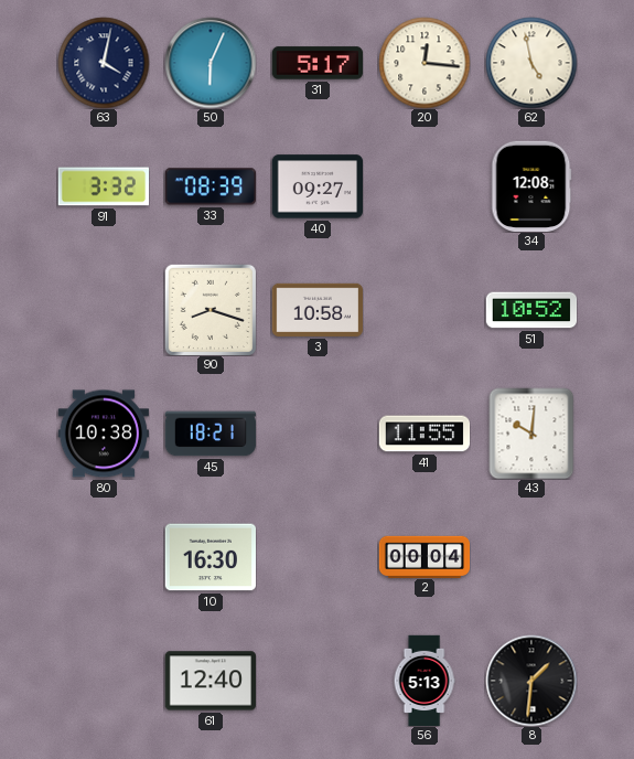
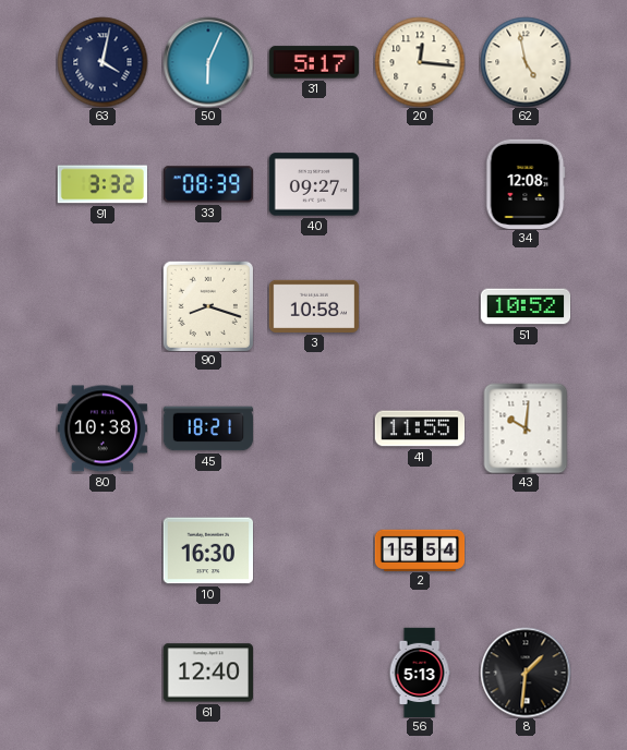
2: 00:04 -> 15:54 (420, 549)
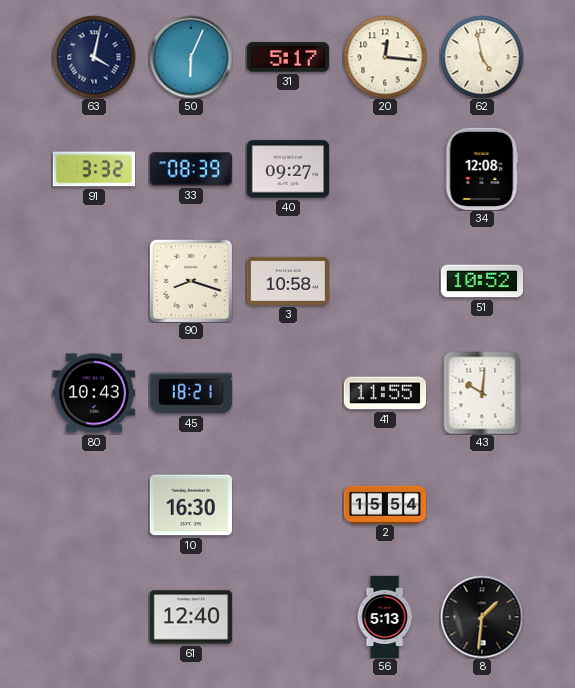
80: 10:38 -> 10:43 (93, 393)
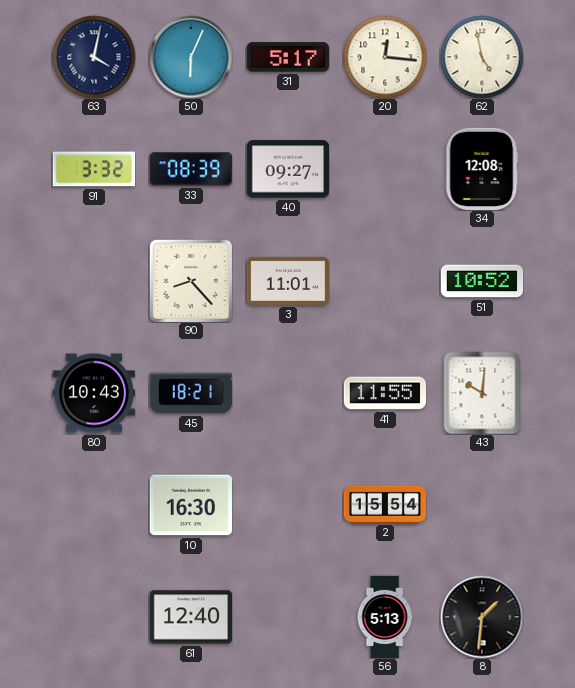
90: 8:18 -> 8:23 (191, 281)
3: 10:58 -> 11:01 (287, 281)
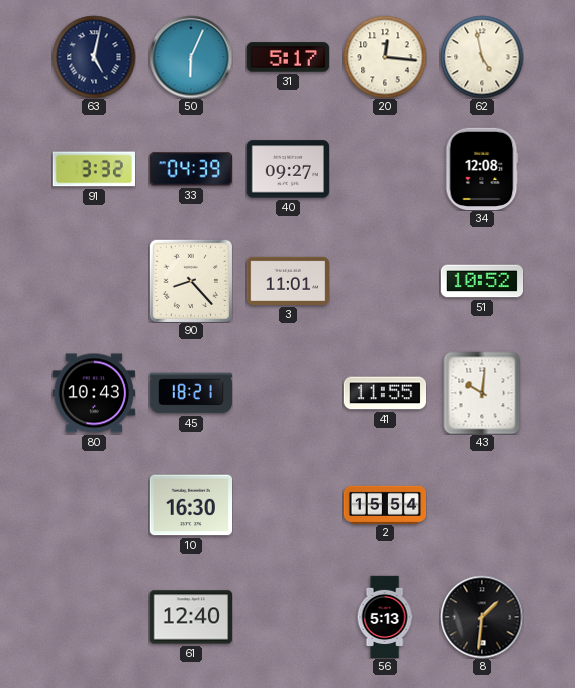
63: 4:02 -> 5:02 (94, 57)
33: 08:39 -> 04:39 (191, 169)
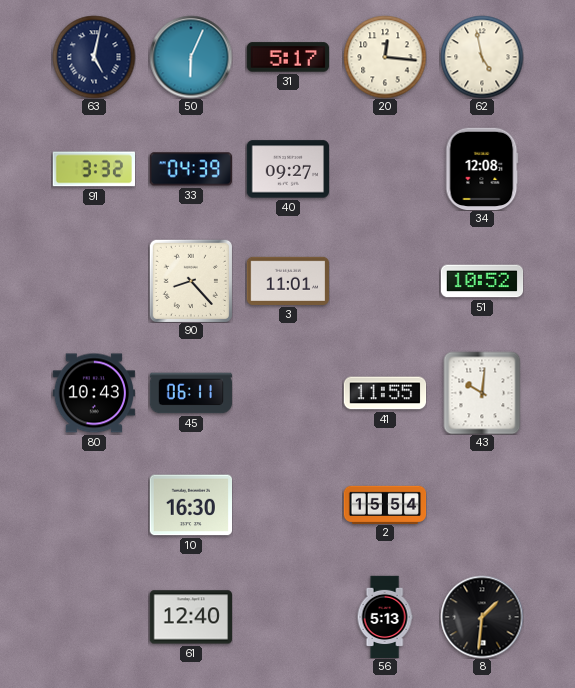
45: 18:21 -> 06:11 (191, 393)
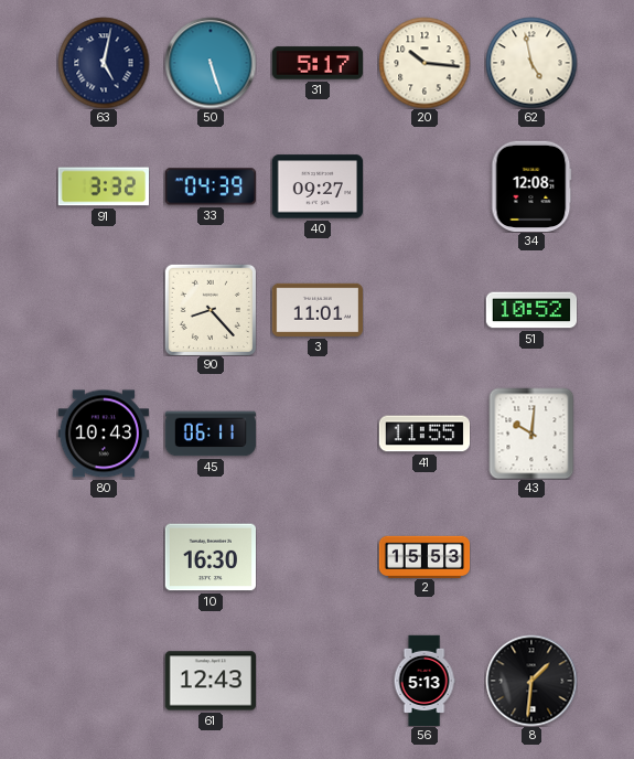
50: 6:04 -> 5:27 (211, 63)
20: 12:16 -> 10:16 (425, 63)
2: 15:54 -> 15:53 (425, 556)
61: 12:40 -> 12:43 (209, 681)
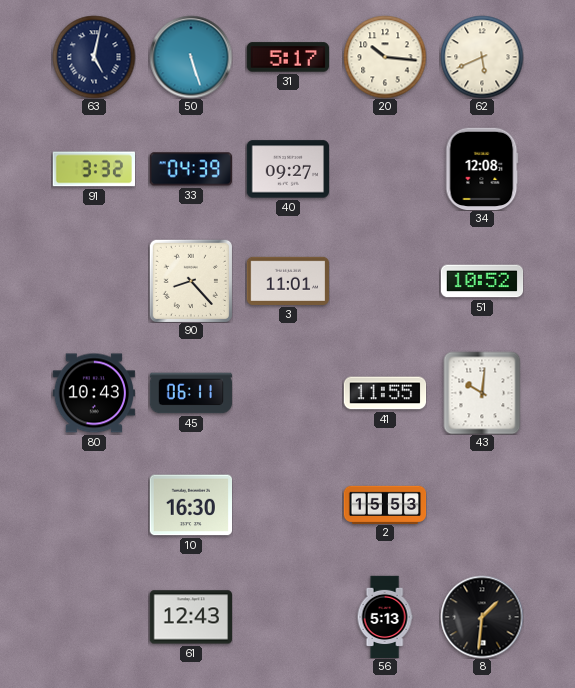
62: 4:58 -> 5:41 (482, 57)
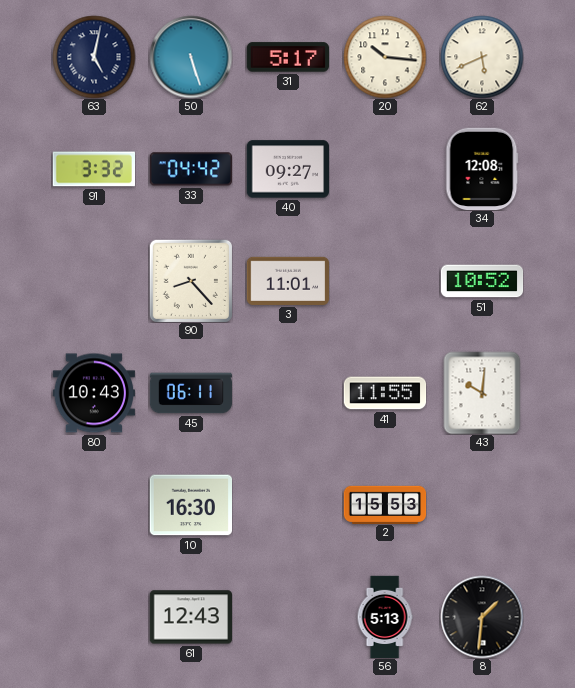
33: 04:39 -> 04:42 (191, 169)
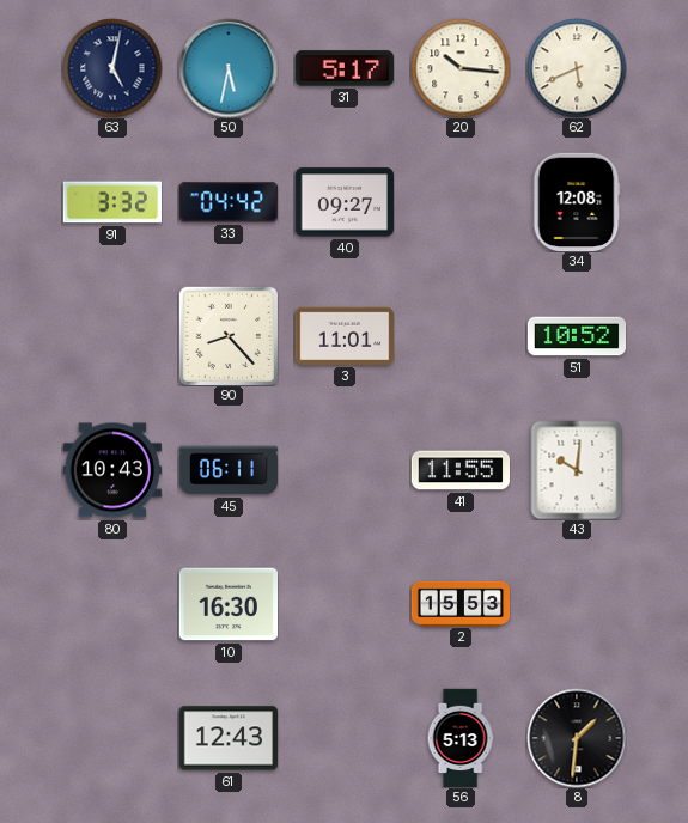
50: 5:27 -> 5:32 (229, 68)
